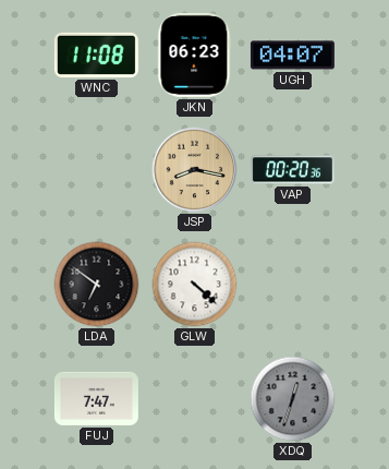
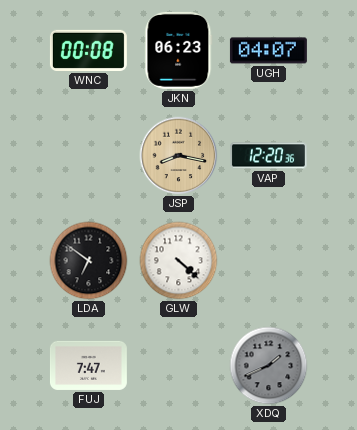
WNC: 11:08 -> 00:08 (88, 50)
VAP: 00:20 -> 12:20 (268, 156)
XDQ: 12:33 -> 1:41 (269, 366)
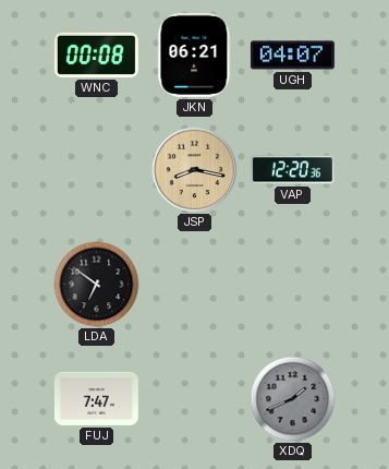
JKN: 06:23 -> 06:21 (195, 55)
GLW: 4:22 -> none (179, 261)
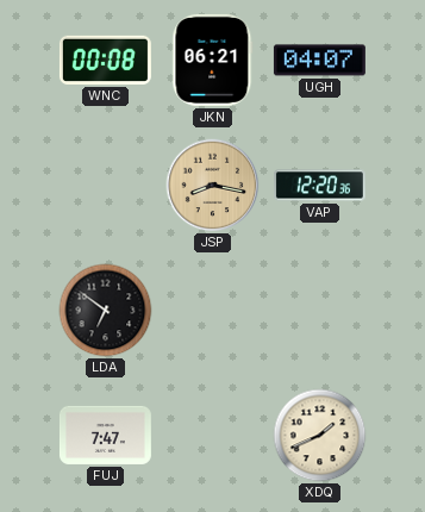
XDQ dial: grey -> cream (320, 436)
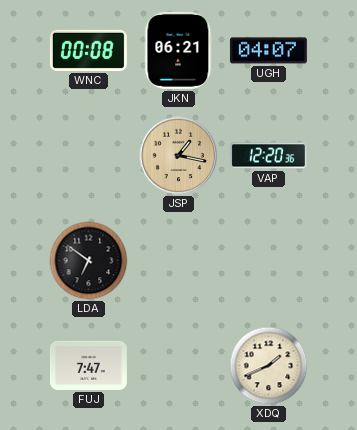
JSP: 8:17 -> 1:17 (179, 156)
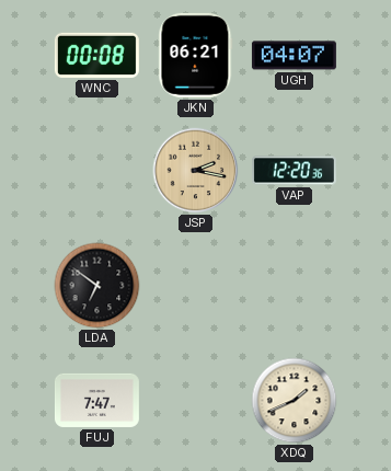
JSP: 1:17 -> 2:17 (196, 171)
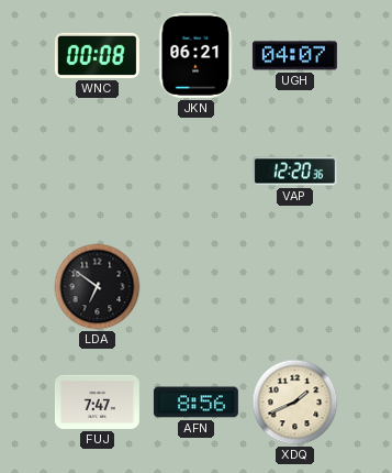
JSP: 2:17 -> none (196, 171)
AFN: none -> 8:56 (195, 403)
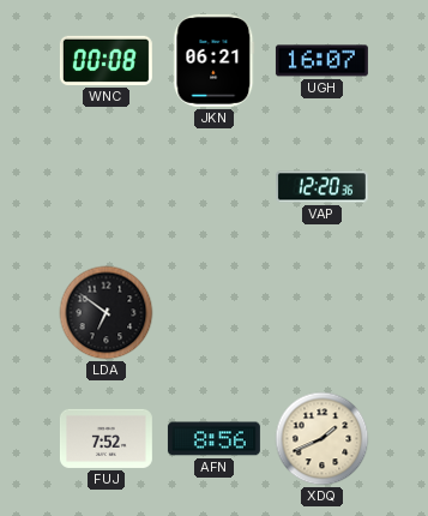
UGH: 04:07 -> 16:07 (321, 61)
FUJ: 7:47 -> 7:52 (106, 438)
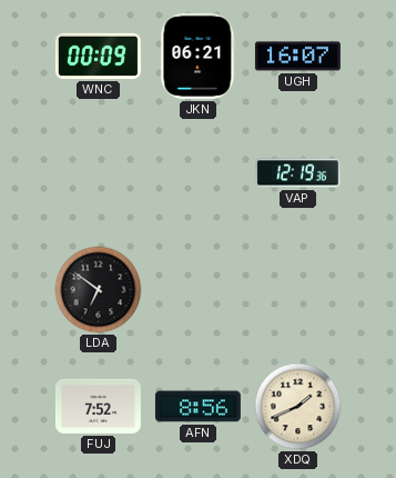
WNC: 00:08 -> 00:09 (98, 56)
VAP: 12:20 -> 12:19 (297, 173)
